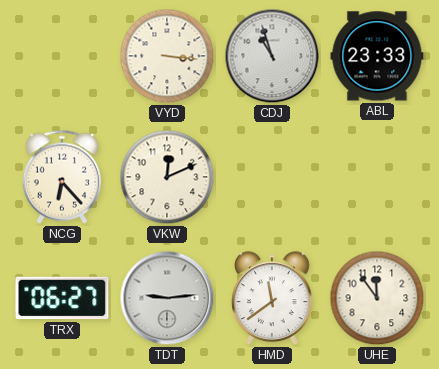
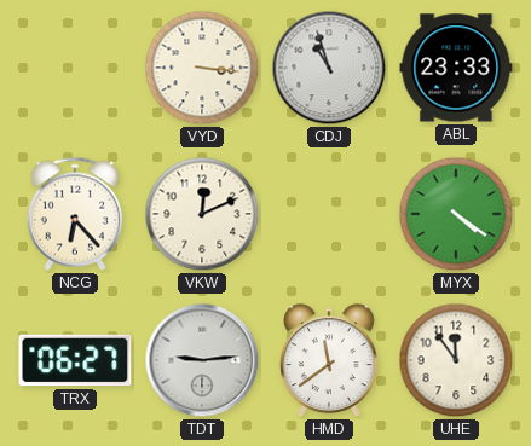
MYX: none -> 4:21 (456, 214)
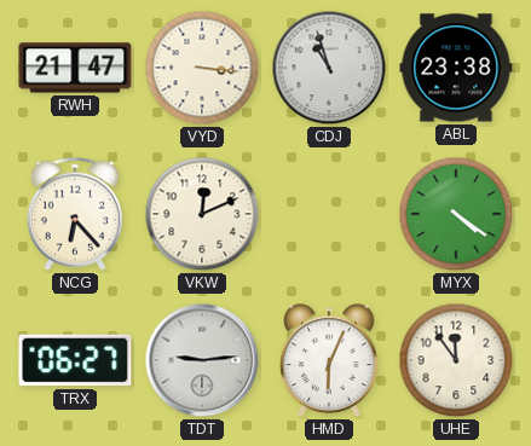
RWH: none -> 21:47 (75, 68)
ABL: 23:33 -> 23:38 (456, 68)
HMD: 11:39 -> 6:04 (330, 361)
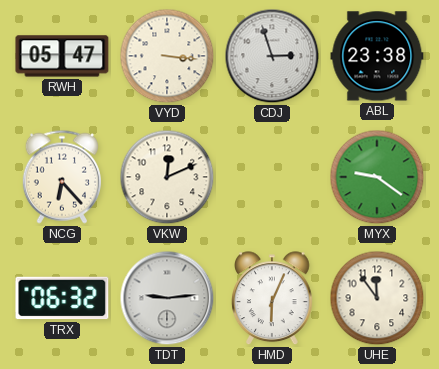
RWH: 21:47 -> 05:47 (62, 56)
CDJ: 10:57 -> 2:57 (272, 56)
MYX: 4:21 -> 9:21 (377, 177)
TRX: 06:27 -> 06:32 (62, 298)
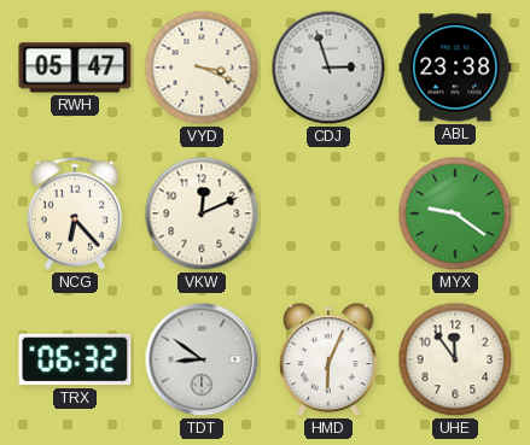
VYD: 3:16 -> 3:19 (202, 68)
TDT: 9:14 -> 8:51 (202, 359)
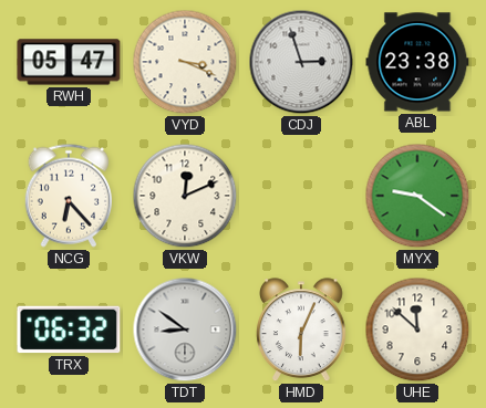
UHE: 11:54 -> 11:52 (417, 329)
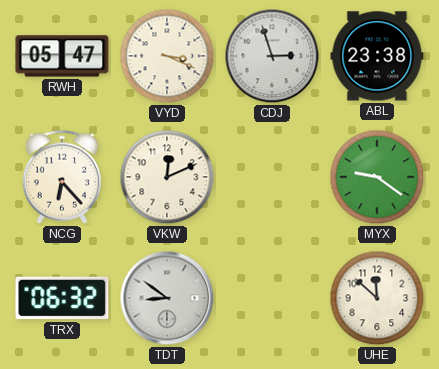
HMD: 6:04 -> none (302, 331)
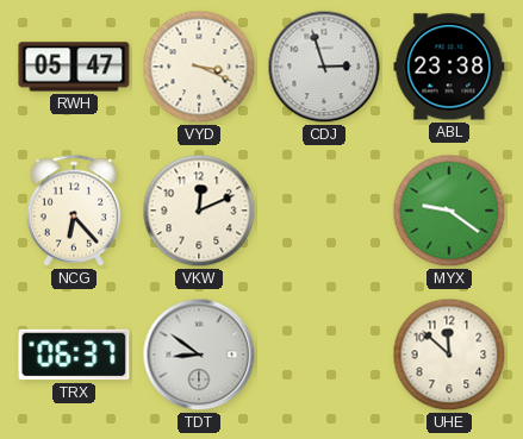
TRX: 06:32 -> 06:37 (74, 355)
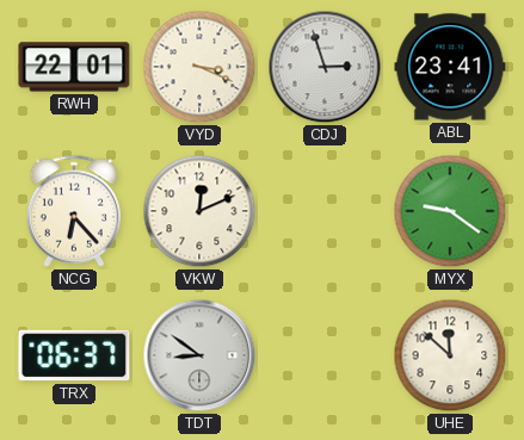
RWH: 05:47 -> 22:01 (74, 67)
ABL: 23:38 -> 23:41 (450, 67)
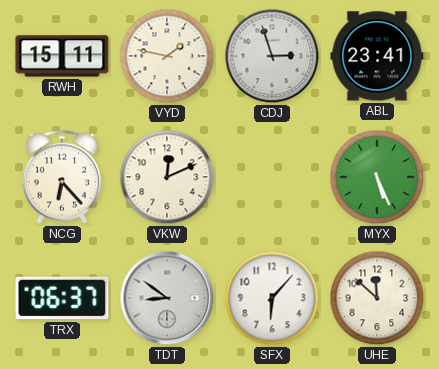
RWH: 22:01 -> 15:11 (62, 56)
VYD: 3:19 -> 1:47 (167, 56)
MYX: 9:21 -> 5:26 (377, 177)
SFX: none -> 6:07 (272, 298)
